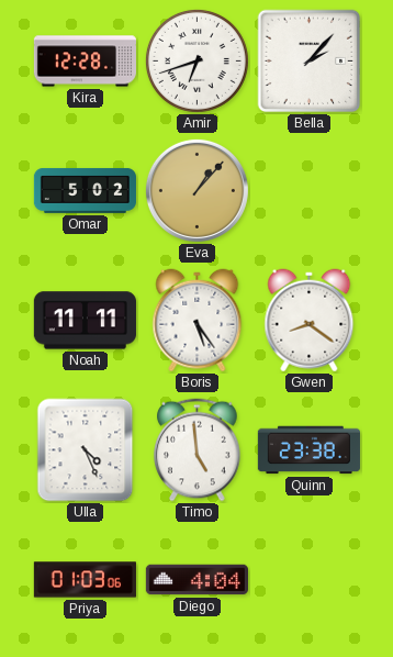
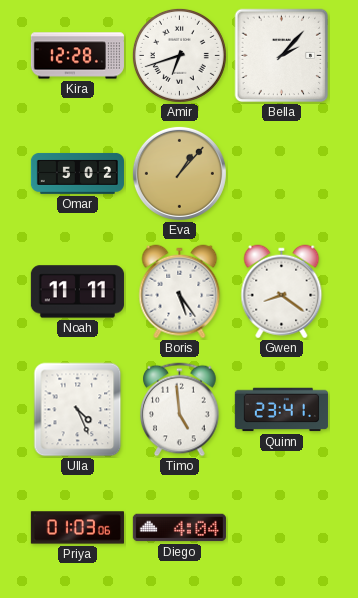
Quinn: 23:38 -> 23:41 (281, 410)
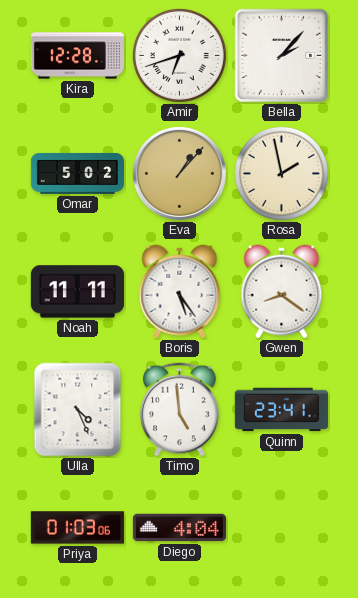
Rosa: none -> 1:58 (281, 173)
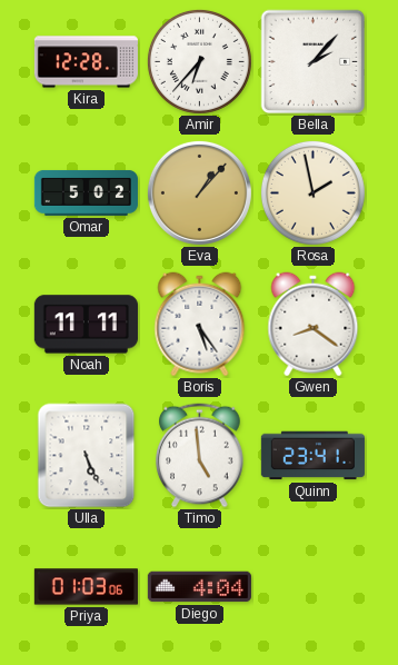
Amir: 6:42 -> 6:37 (199, 61)
Ulla: 4:26 -> 5:26 (87, 456)
